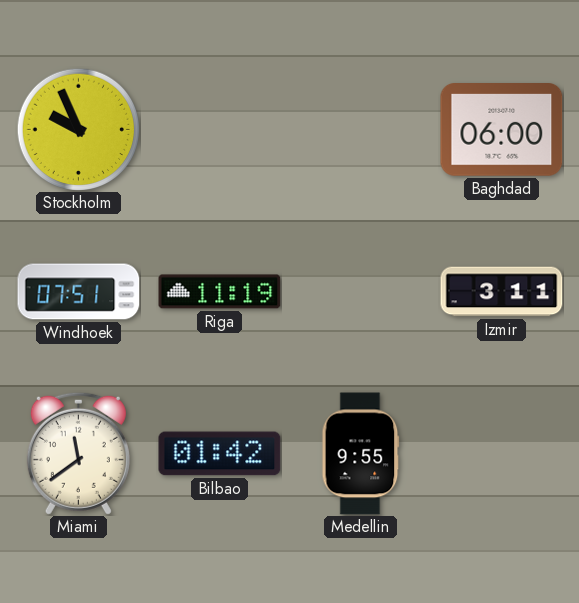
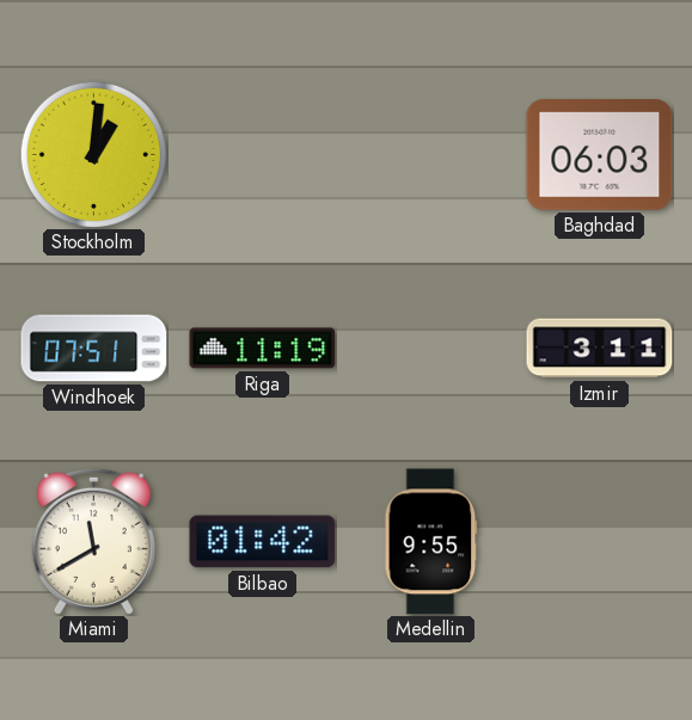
Stockholm: 9:56 -> 1:01 (93, 154)
Baghdad: 06:00 -> 06:03 (600, 155)
Miami: 11:39 -> 11:40 (93, 541)
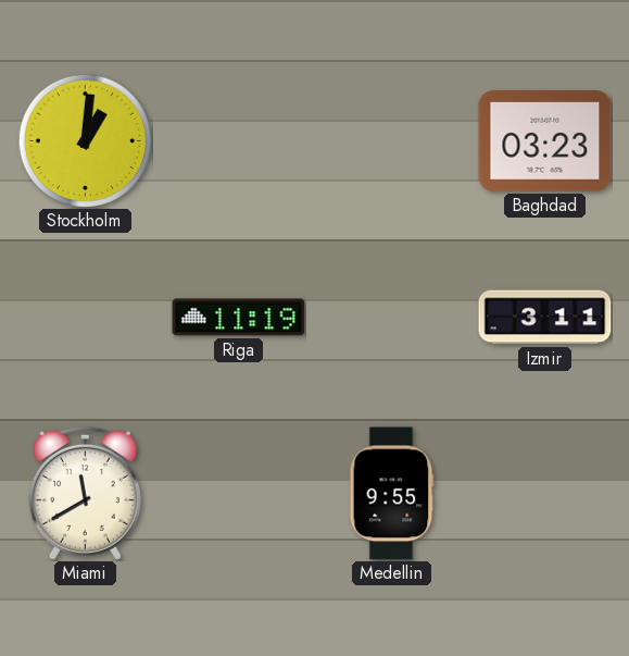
Baghdad: 06:03 -> 03:23 (545, 141)
Windhoek: 07:51 -> none (94, 349)
Bilbao: 01:42 -> none (263, 542)
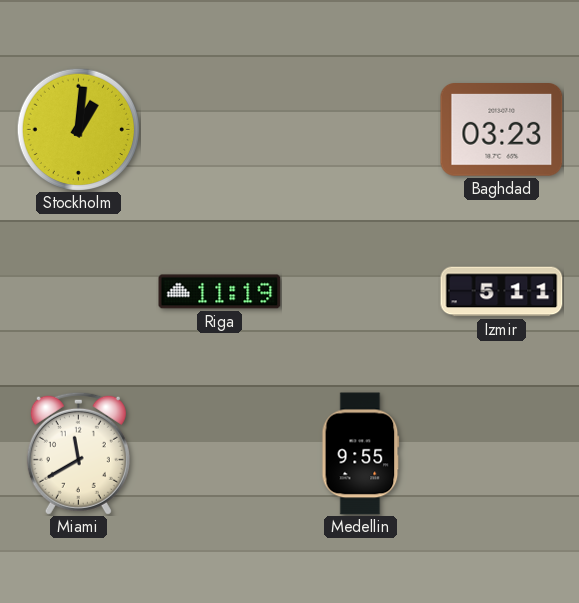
Izmir: 3:11 -> 5:11 (502, 292)
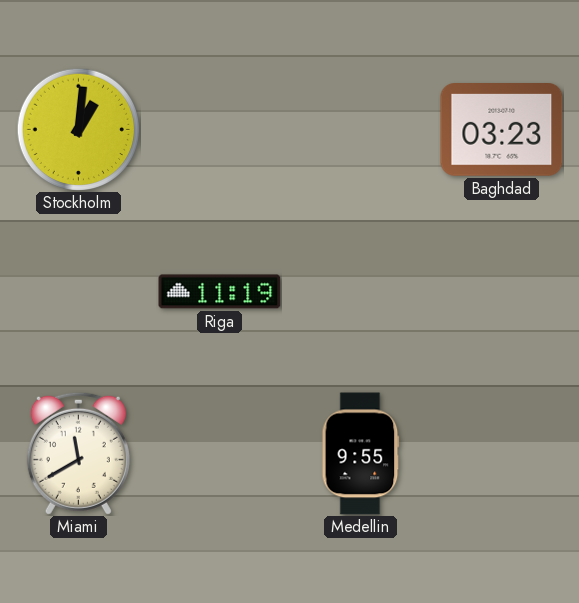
Izmir: 5:11 -> none (502, 292)
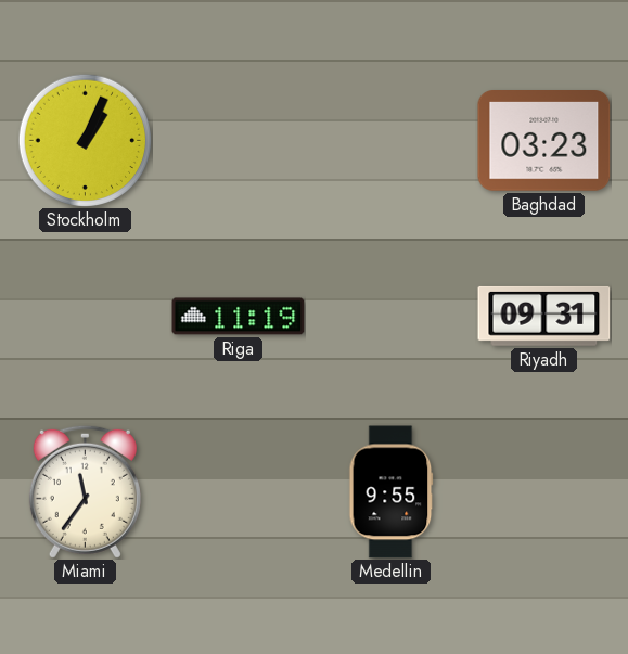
Stockholm: 1:01 -> 1:04 (85, 140)
Riyadh: none -> 09:31 (544, 316)
Miami: 11:40 -> 11:36 (85, 491)
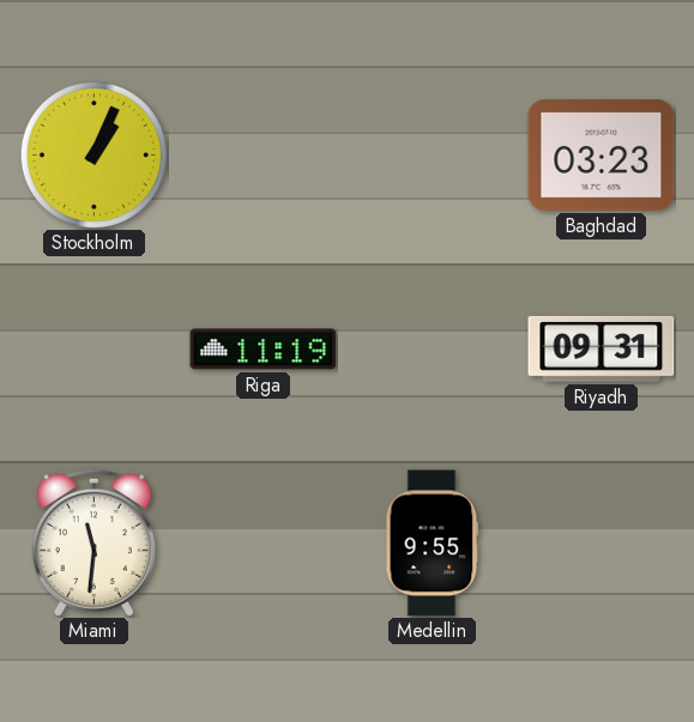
Miami: 11:36 -> 11:31 (93, 542)
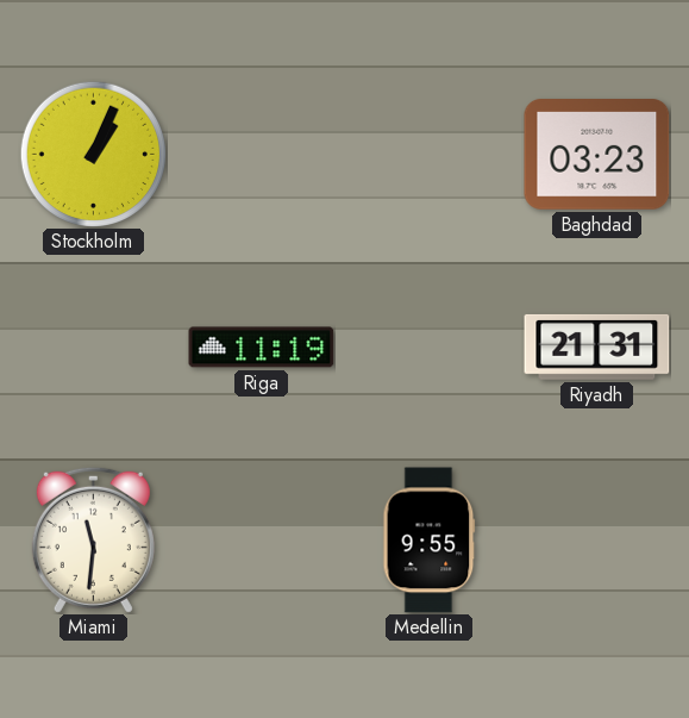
Riyadh: 09:31 -> 21:31 (597, 346)
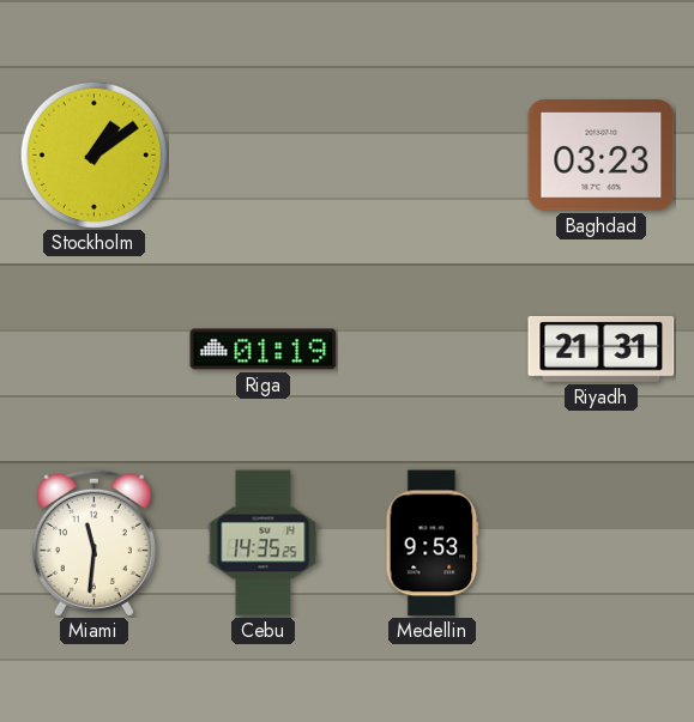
Stockholm: 1:04 -> 1:09 (93, 154)
Riga: 11:19 -> 01:19 (264, 350)
Cebu: none -> 14:35 (264, 544)
Medellin: 9:55 -> 9:53 (433, 544)
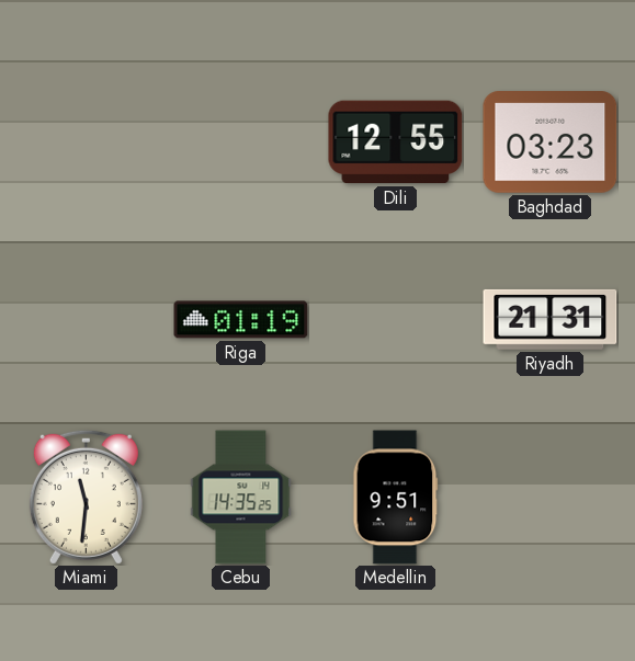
Stockholm: 1:09 -> none (93, 154)
Dili: none -> 12:55 (396, 143)
Medellin: 9:53 -> 9:51 (396, 498)
